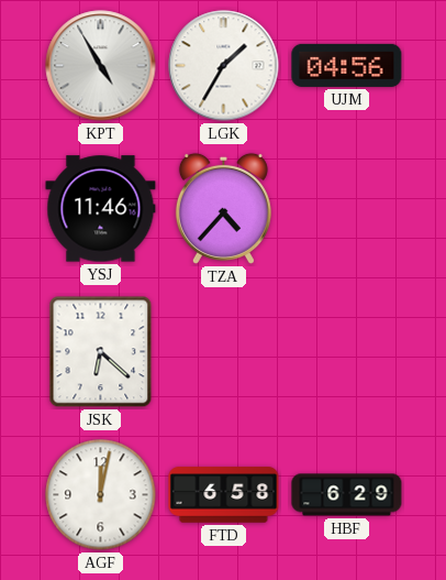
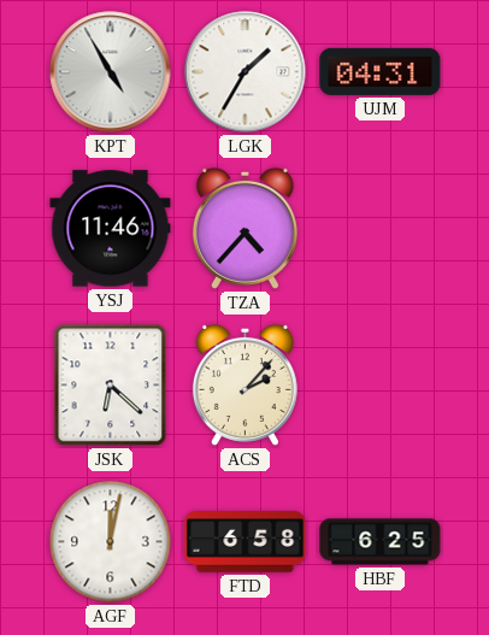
UJM: 04:56 -> 04:31 (381, 71)
ACS: none -> 2:07 (244, 384)
HBF: 6:29 -> 6:25 (381, 542)
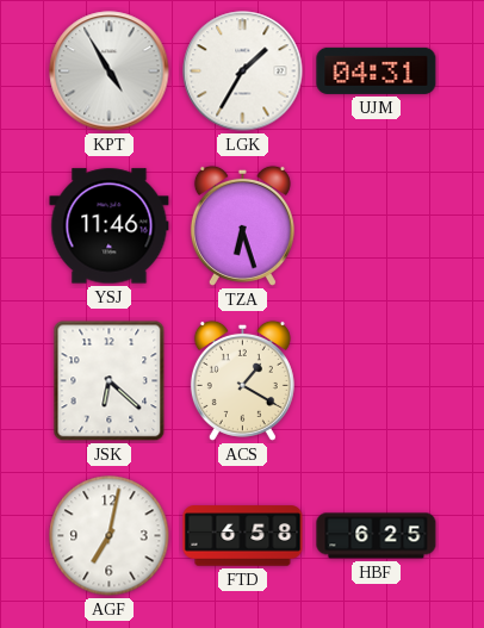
TZA: 4:37 -> 6:27 (242, 225)
ACS: 2:07 -> 1:20 (242, 380)
AGF: 12:02 -> 7:02 (110, 536)
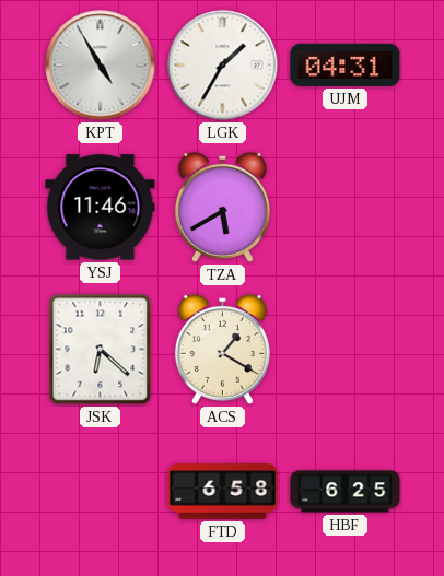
TZA: 6:27 -> 5:40 (222, 207)
AGF: 7:02 -> none (110, 536)
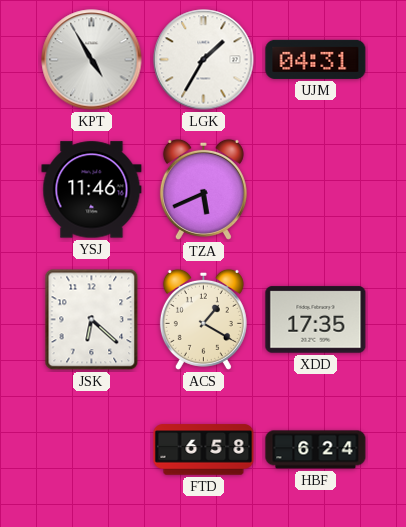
TZA: 5:40 -> 5:41 (203, 189)
XDD: none -> 17:35 (316, 320)
HBF: 6:25 -> 6:24 (316, 450)
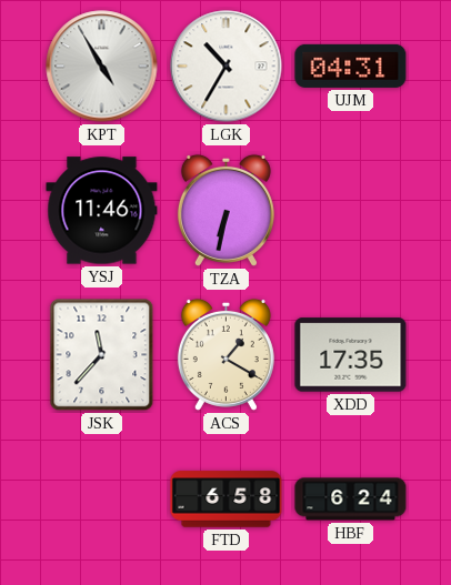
LGK: 1:35 -> 10:35 (227, 67)
TZA: 5:41 -> 6:32 (225, 210)
JSK: 6:22 -> 11:37 (102, 355)
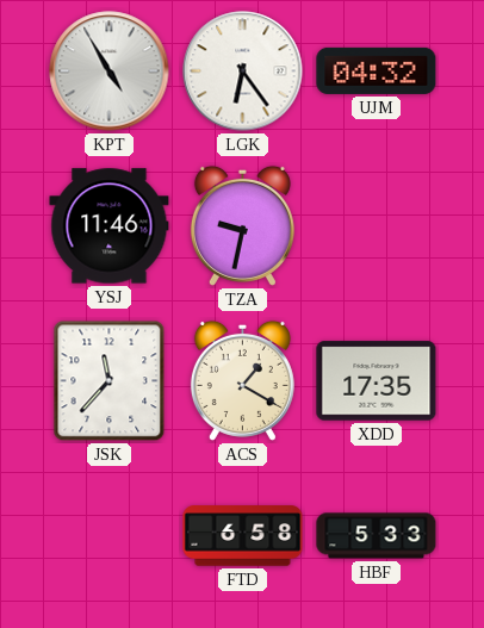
LGK: 10:35 -> 6:24 (243, 71)
UJM: 04:31 -> 04:32 (377, 70)
TZA: 6:32 -> 9:32 (242, 225)
HBF: 6:24 -> 5:33 (377, 536)
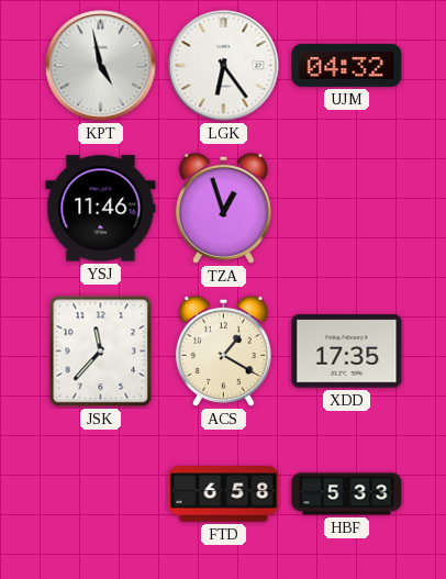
KPT: 4:55 -> 4:58 (101, 66)
TZA: 9:32 -> 12:57 (223, 208)
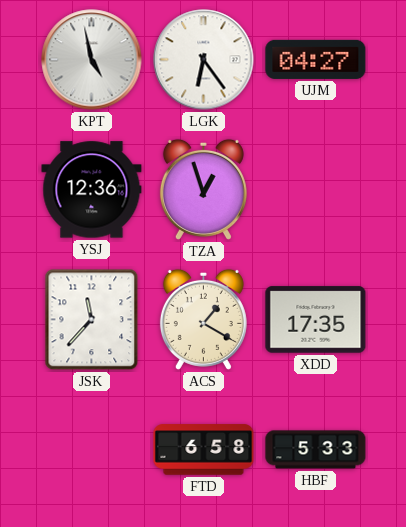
UJM: 04:32 -> 04:27 (316, 59)
YSJ: 11:46 -> 12:36 (92, 190)
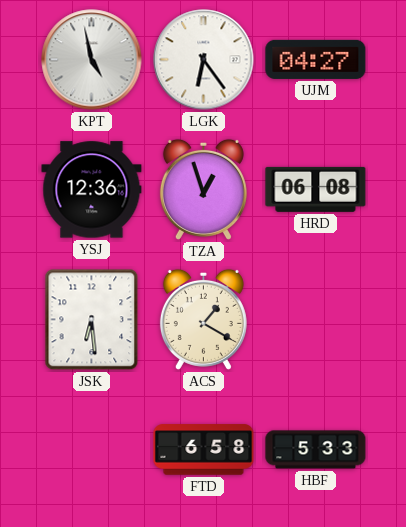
HRD: none -> 06:08 (316, 189)
JSK: 11:37 -> 6:29 (92, 320)
XDD: 17:35 -> none (316, 320)
